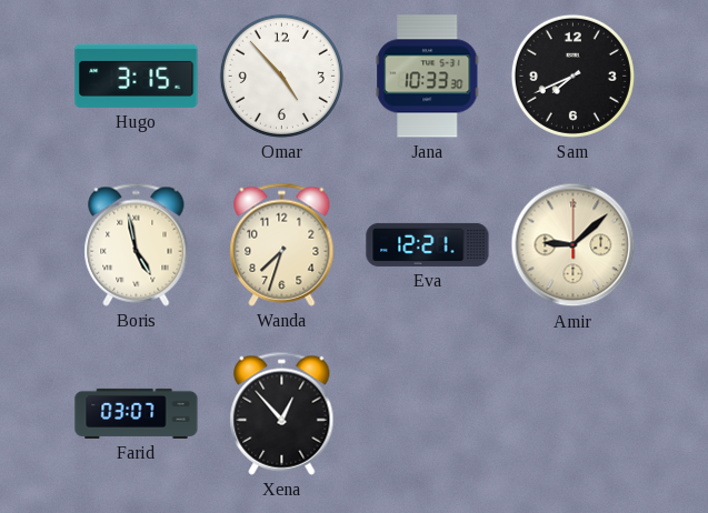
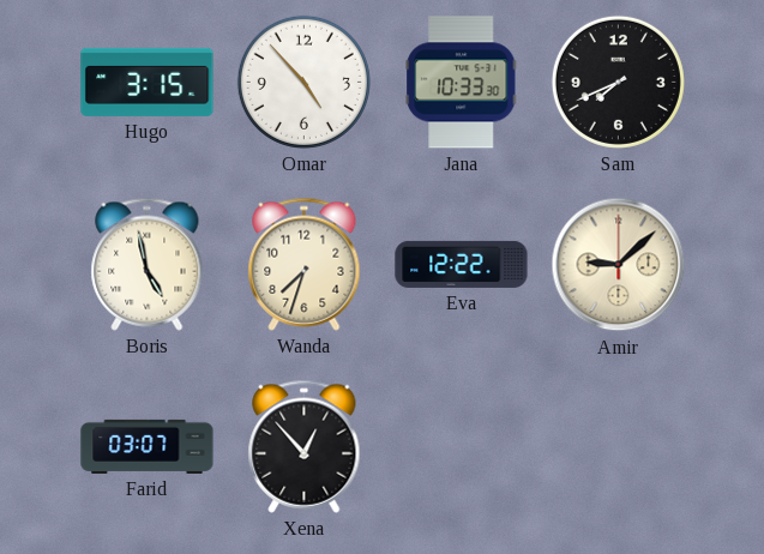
Eva: 12:21 -> 12:22 (462, 264)
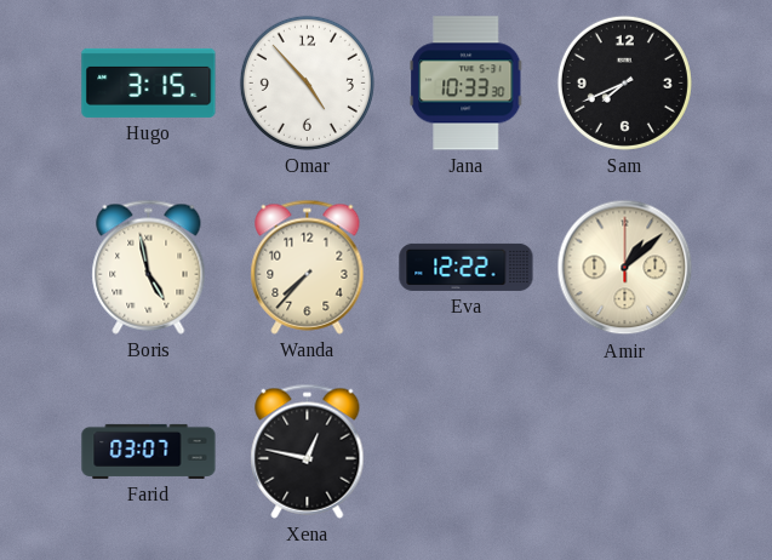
Wanda: 7:33 -> 7:37 (308, 267)
Amir: 9:08 -> 1:08 (625, 268)
Xena: 12:53 -> 12:47 (308, 451)
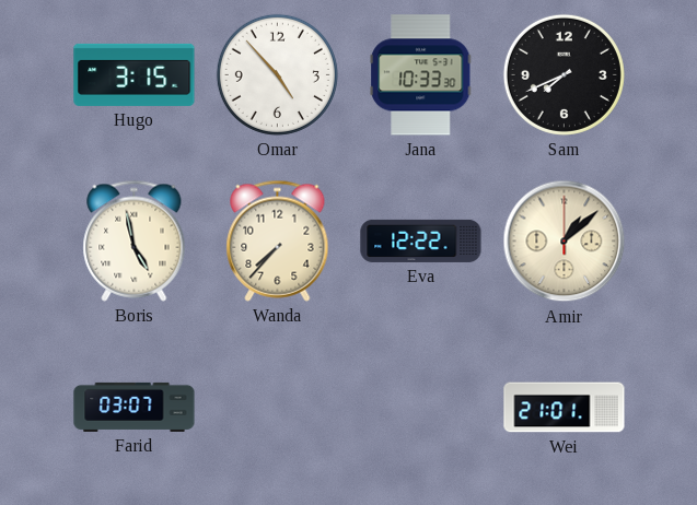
Xena: 12:47 -> none (308, 451)
Wei: none -> 21:01 (565, 408)
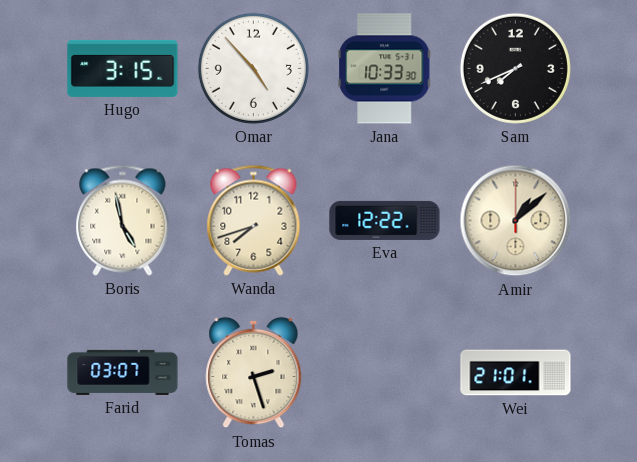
Wanda: 7:37 -> 7:42 (254, 220)
Tomas: none -> 2:27 (254, 373)
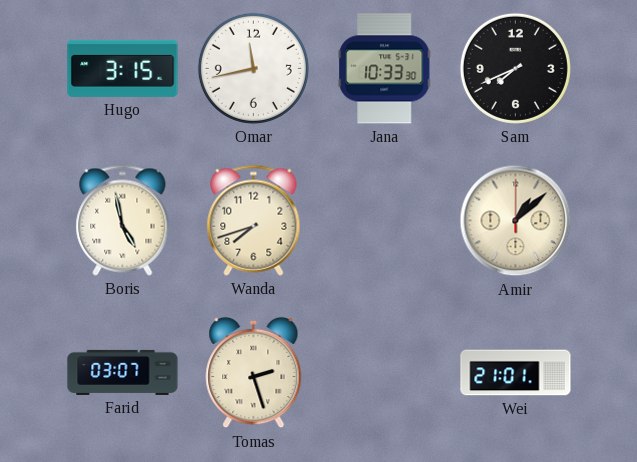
Omar: 4:53 -> 11:43 (253, 68)
Eva: 12:22 -> none (385, 220)
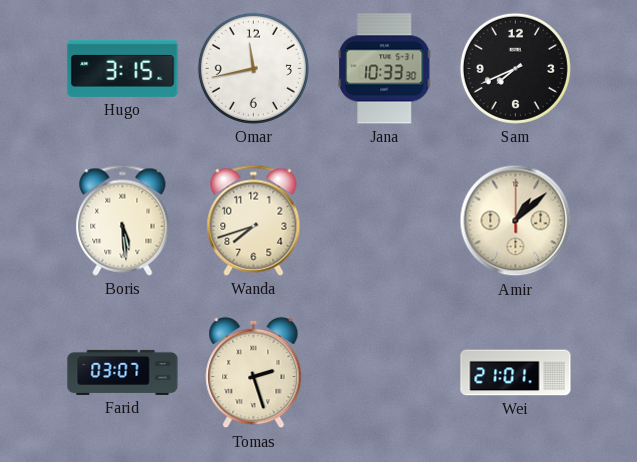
Boris: 4:58 -> 5:29 (123, 220)
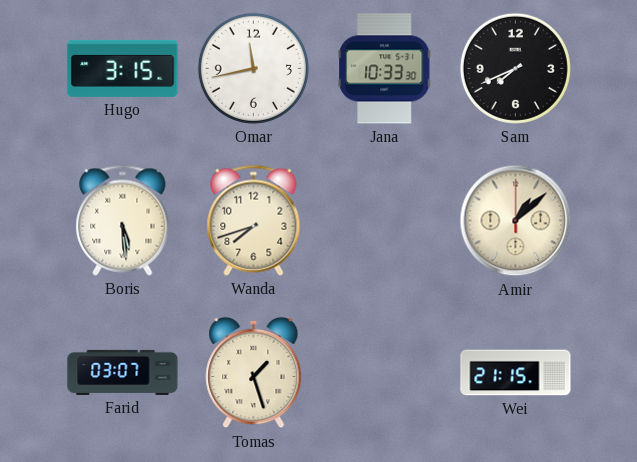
Tomas: 2:27 -> 1:27 (254, 373)
Wei: 21:01 -> 21:15 (516, 373)
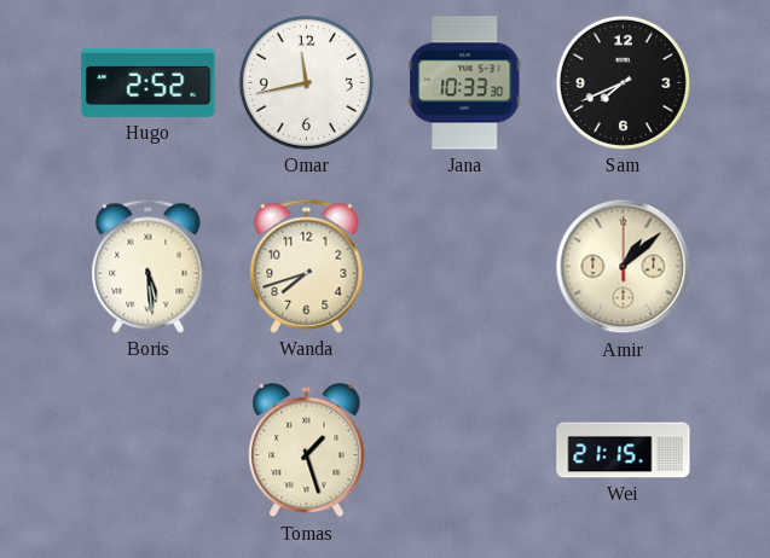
Hugo: 3:15 -> 2:52 (149, 82)
Farid: 03:07 -> none (123, 372)
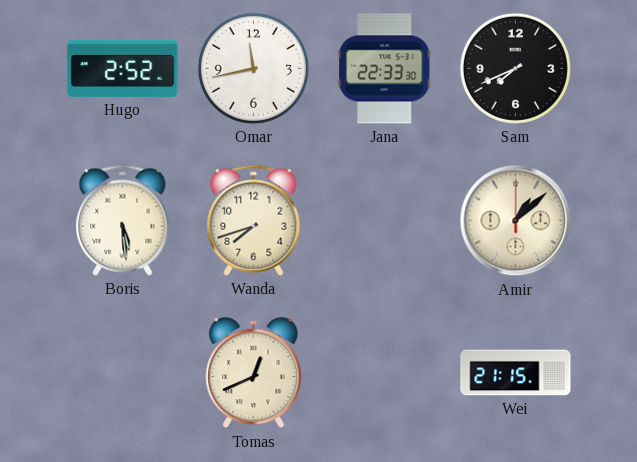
Jana: 10:33 -> 22:33 (385, 69)
Tomas: 1:27 -> 12:41 (254, 373)
